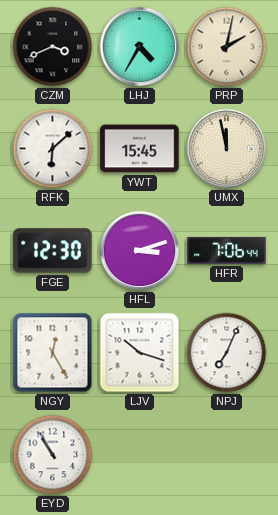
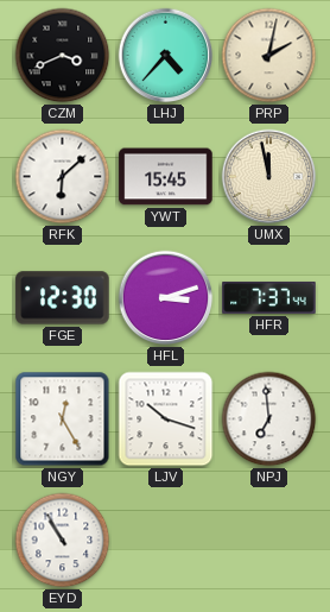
LHJ: 4:35 -> 4:37 (166, 56)
HFR: 7:06 -> 7:37 (269, 297)
NPJ: 7:04 -> 6:59 (269, 419)
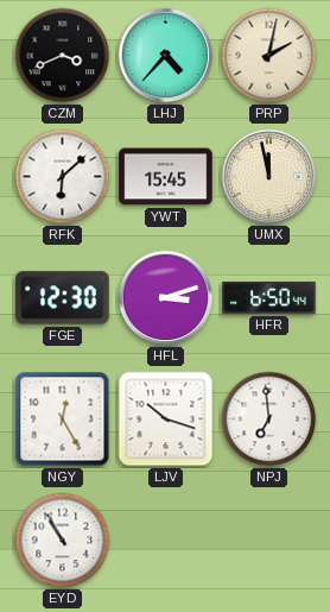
HFR: 7:37 -> 6:50 (269, 297)
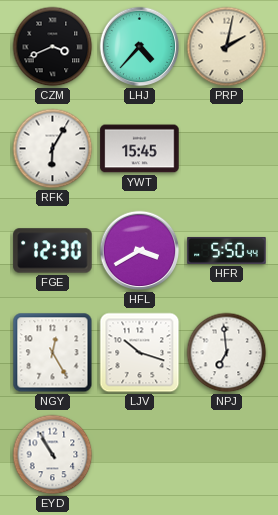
RFK: 6:08 -> 6:05 (53, 149)
UMX: 11:58 -> none (269, 177)
HFL: 3:12 -> 3:40 (140, 251)
HFR: 6:50 -> 5:50 (227, 250)
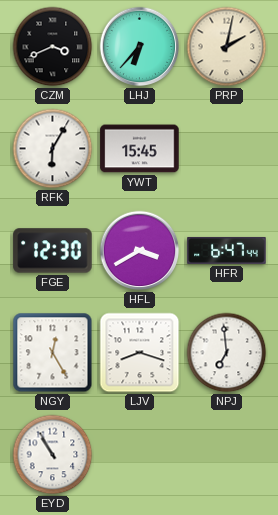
LHJ: 4:37 -> 6:37 (140, 47)
HFR: 5:50 -> 6:47 (227, 250)
LJV: 10:18 -> 8:18 (140, 353)
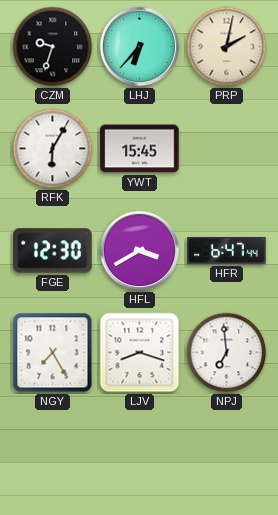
CZM: 3:41 -> 9:33 (53, 47)
NGY: 12:25 -> 7:25 (53, 353)
EYD: 10:55 -> none (53, 455)
